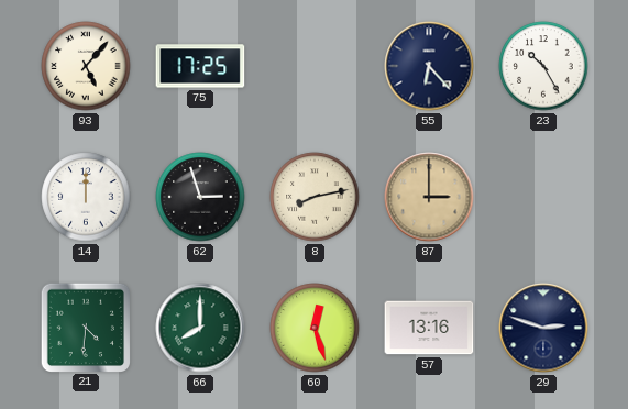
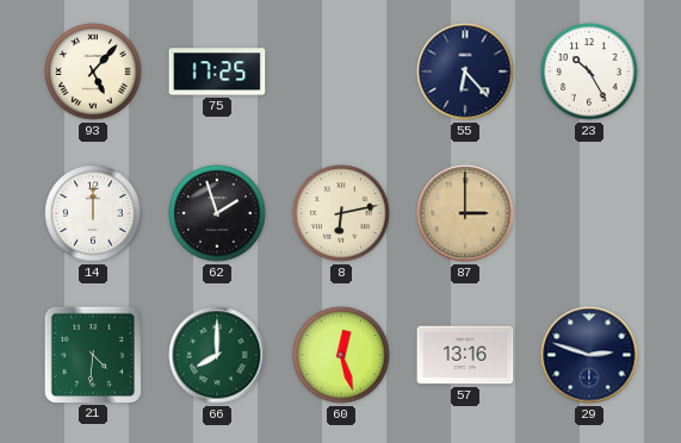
62: 2:57 -> 1:57 (217, 213)
8: 8:13 -> 6:13 (341, 213)
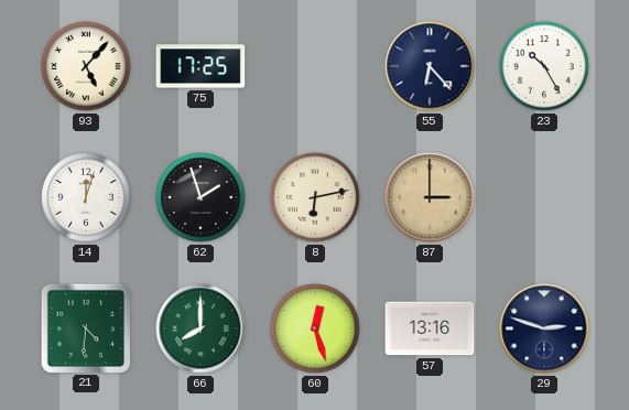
14: 12:00 -> 12:03 (86, 197)
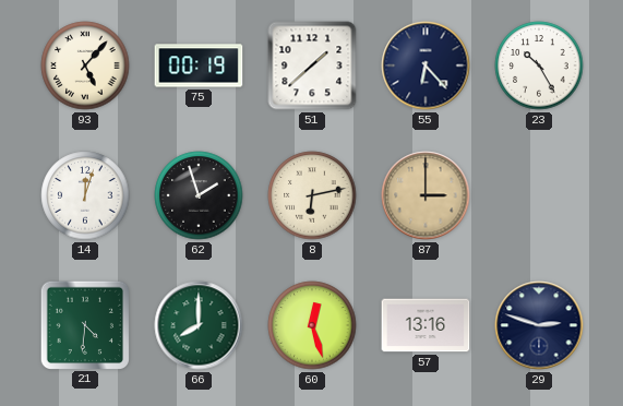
75: 17:25 -> 00:19 (199, 65)
51: none -> 1:38 (312, 65)
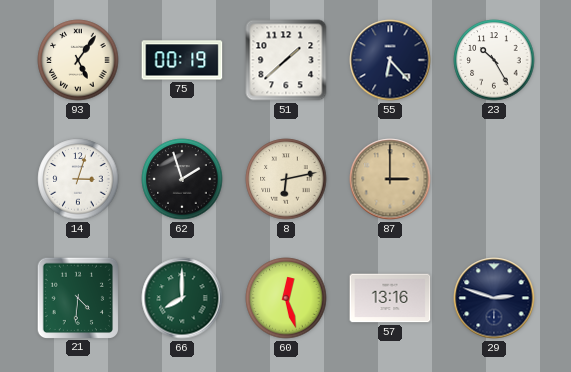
93: 5:07 -> 5:06 (78, 60)
14: 12:03 -> 3:03 (78, 179)
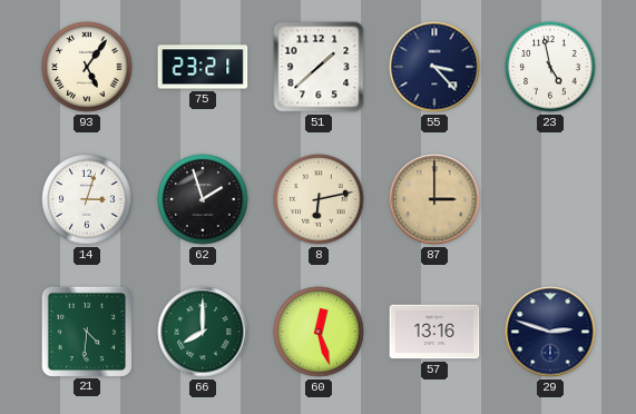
75: 00:19 -> 23:21 (203, 67)
55: 6:23 -> 3:23 (434, 67)
23: 10:25 -> 4:58 (550, 67)
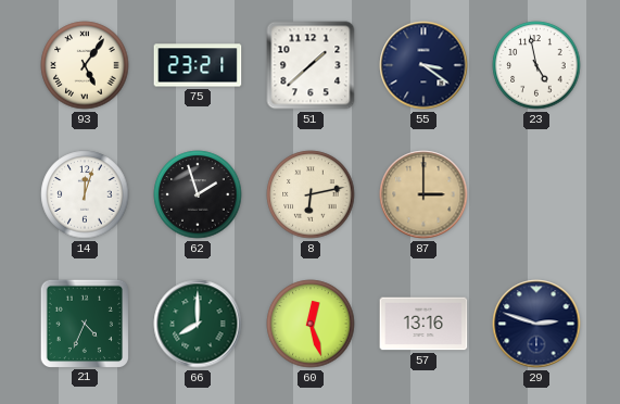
55: 3:23 -> 3:21 (423, 65)
14: 3:03 -> 12:03 (85, 194)
21: 4:31 -> 4:34 (84, 323)
